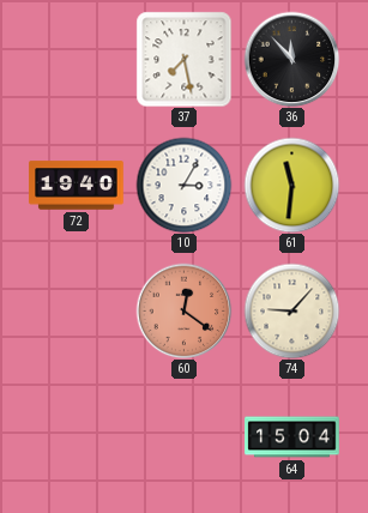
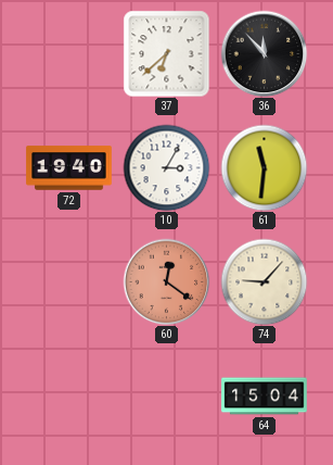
37: 7:28 -> 6:38 (166, 53)
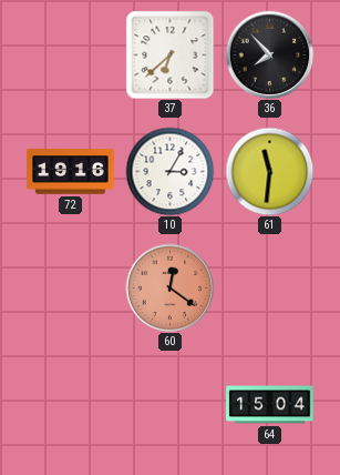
36: 11:53 -> 7:53 (269, 54)
72: 19:40 -> 19:16 (71, 172)
74: 9:07 -> none (264, 281)
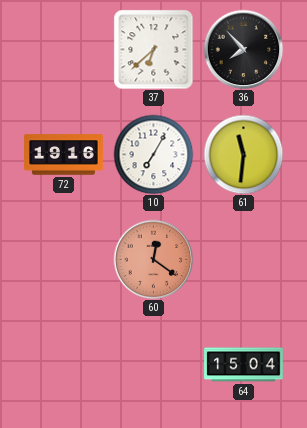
10: 3:05 -> 7:05 (153, 154)
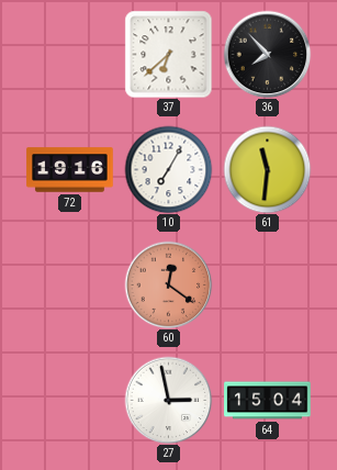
27: none -> 2:58 (168, 400)
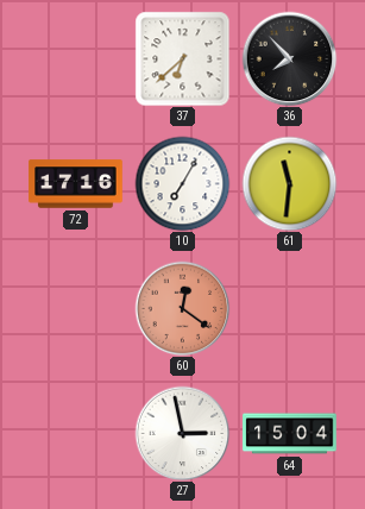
72: 19:16 -> 17:16 (76, 184)
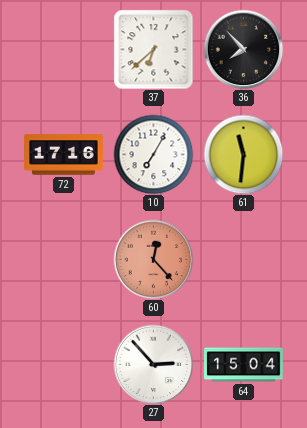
60: 12:21 -> 12:23 (153, 259)
27: 2:58 -> 2:53 (153, 364)
